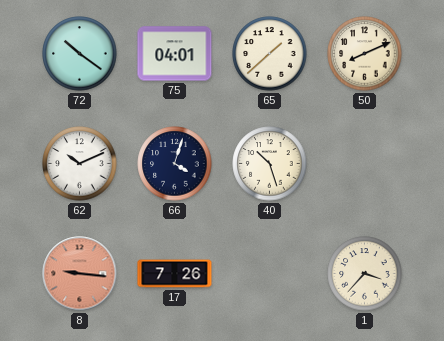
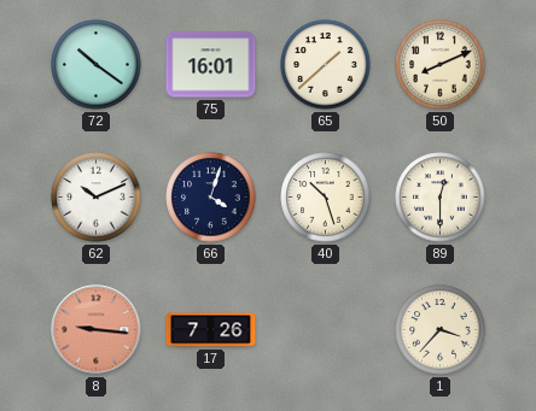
75: 04:01 -> 16:01 (211, 65)
89: none -> 12:30 (441, 198)
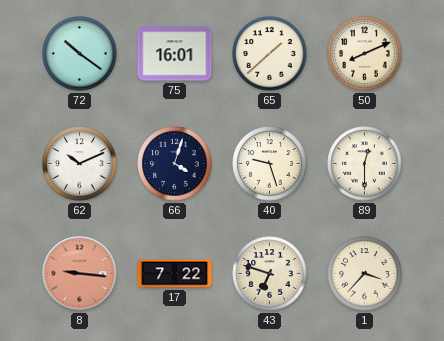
40: 10:27 -> 9:27 (270, 164)
17: 7:26 -> 7:22 (175, 274)
43: none -> 6:48 (270, 274)
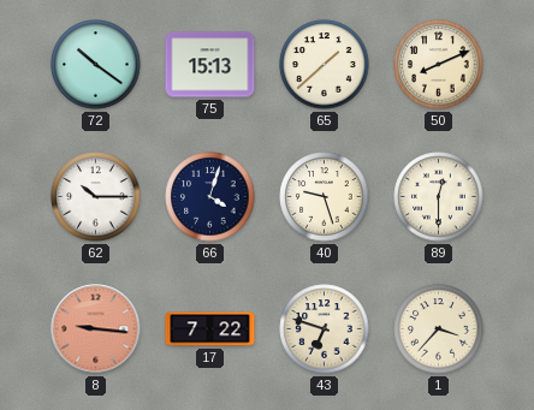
75: 16:01 -> 15:13 (210, 65)
62: 10:11 -> 10:15 (96, 197)
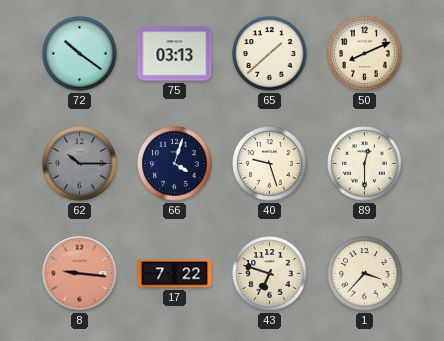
75: 15:13 -> 03:13 (175, 54)
62 dial: white -> grey (80, 164)
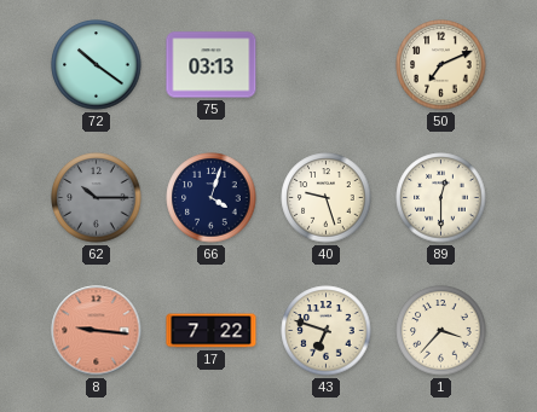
65: 1:38 -> none (270, 54)
50: 8:11 -> 7:11 (441, 65)
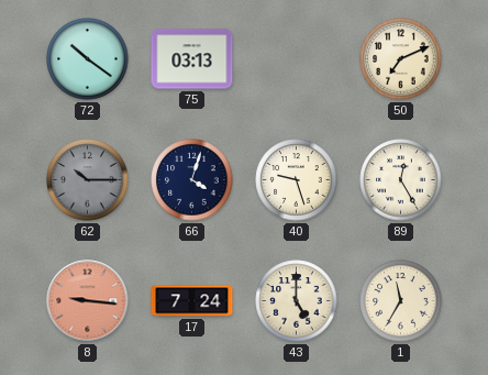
89: 12:30 -> 12:25 (401, 180)
17: 7:22 -> 7:24 (192, 301)
43: 6:48 -> 5:00 (297, 301)
1: 3:37 -> 11:35 (401, 301)
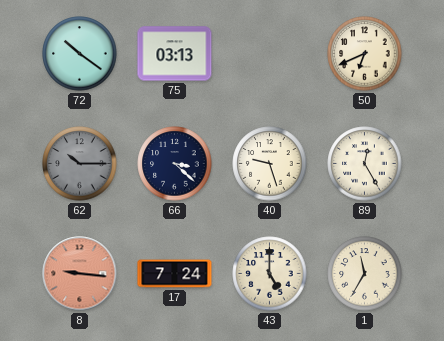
50: 7:11 -> 6:41 (365, 54)
66: 4:03 -> 3:22 (175, 164)
